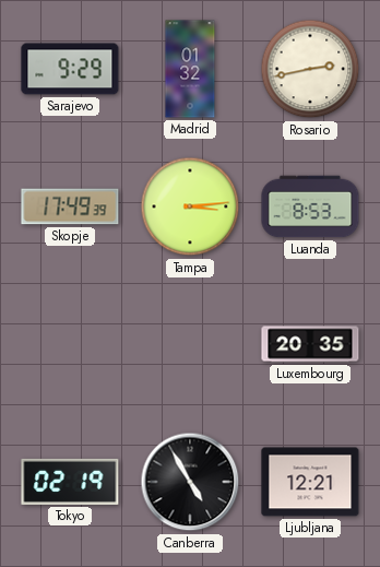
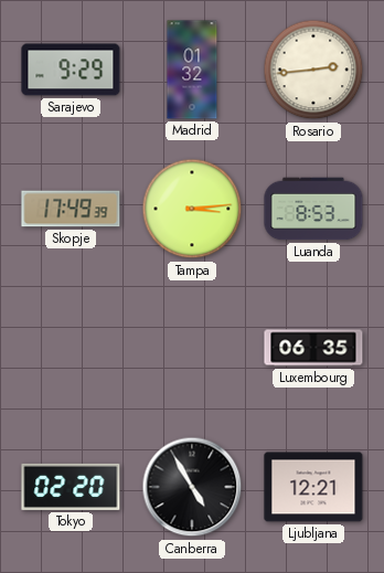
Rosario: 2:43 -> 2:44 (313, 70)
Luxembourg: 20:35 -> 06:35 (313, 348)
Tokyo: 02:19 -> 02:20 (71, 487)
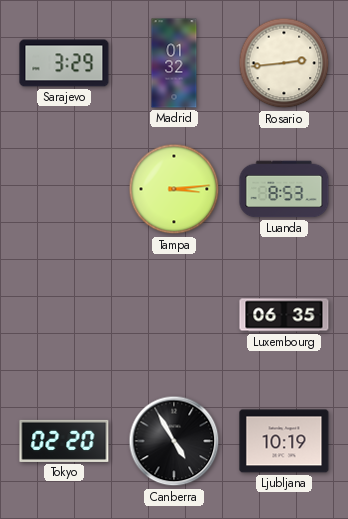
Sarajevo: 9:29 -> 3:29 (64, 63)
Skopje: 17:49 -> none (71, 209)
Ljubljana: 12:21 -> 10:19 (284, 441)
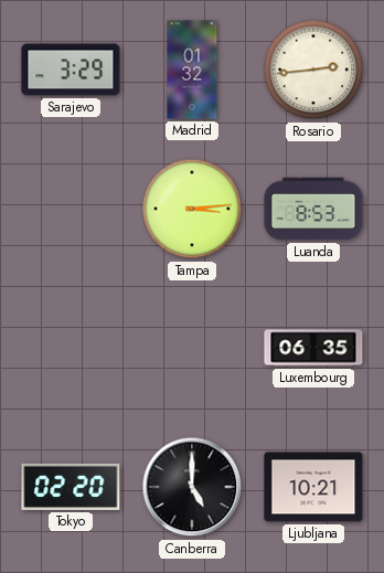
Canberra: 4:55 -> 5:00 (192, 487)
Ljubljana: 10:19 -> 10:21 (313, 487)
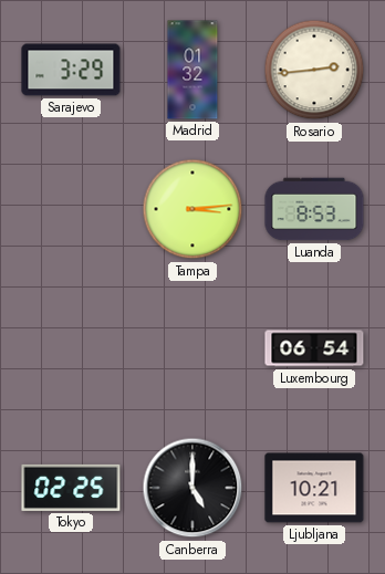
Luxembourg: 06:35 -> 06:54 (314, 348)
Tokyo: 02:20 -> 02:25 (71, 488)
